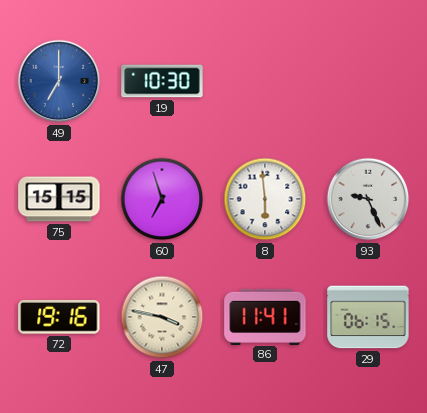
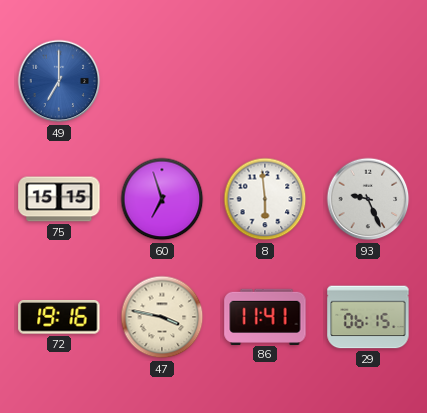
19: 10:30 -> none (162, 81)
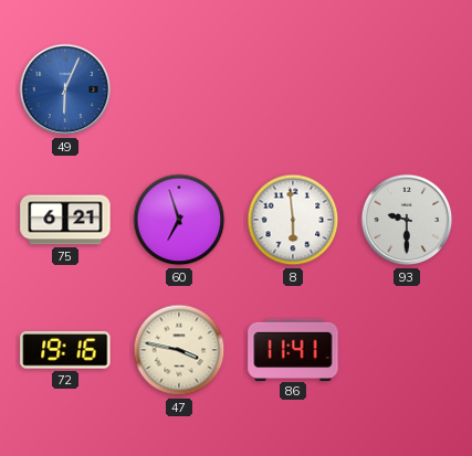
49: 7:00 -> 6:04 (65, 89)
75: 15:15 -> 6:21 (65, 220)
93: 9:26 -> 9:30 (407, 220)
29: 06:15 -> none (368, 317)
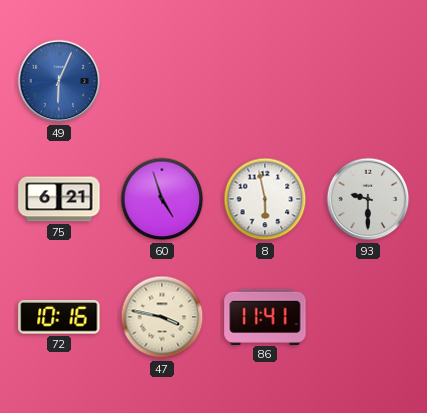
60: 6:57 -> 4:57 (162, 199)
8: 5:59 -> 5:58 (265, 199)
72: 19:16 -> 10:16 (59, 318)
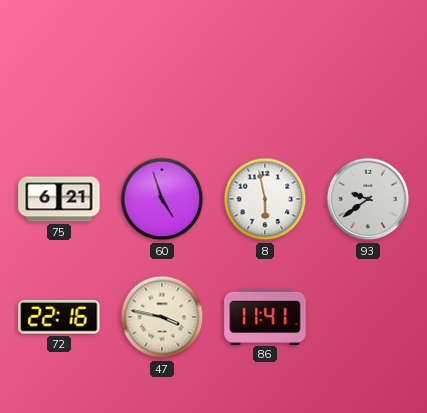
49: 6:04 -> none (59, 81)
93: 9:30 -> 9:39 (368, 199)
72: 10:16 -> 22:16 (59, 318)
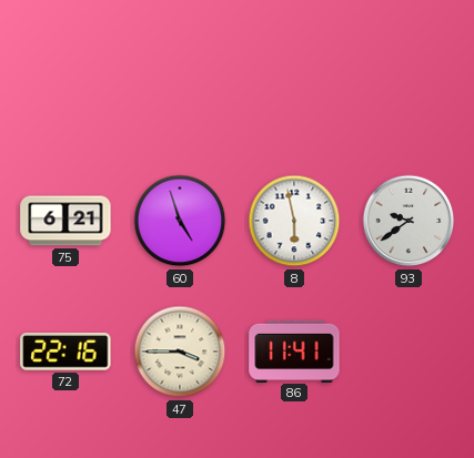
47: 3:47 -> 3:45 (180, 352)
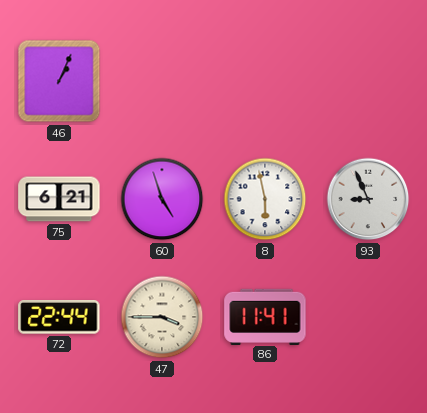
46: none -> 1:04 (59, 81)
93: 9:39 -> 8:56 (368, 199)
72: 22:16 -> 22:44 (59, 318)
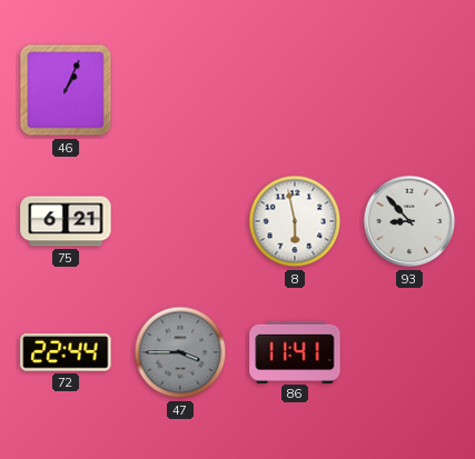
60: 4:57 -> none (162, 199)
93: 8:56 -> 8:53 (409, 221)
47 dial: cream -> grey (180, 352)
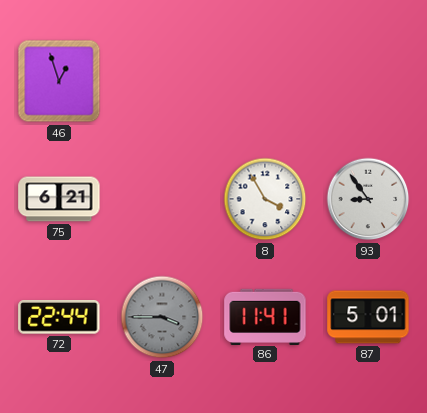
46: 1:04 -> 12:57 (59, 81)
8: 5:58 -> 3:55 (265, 199)
93: 8:53 -> 8:54 (368, 199)
87: none -> 5:01 (368, 317)
